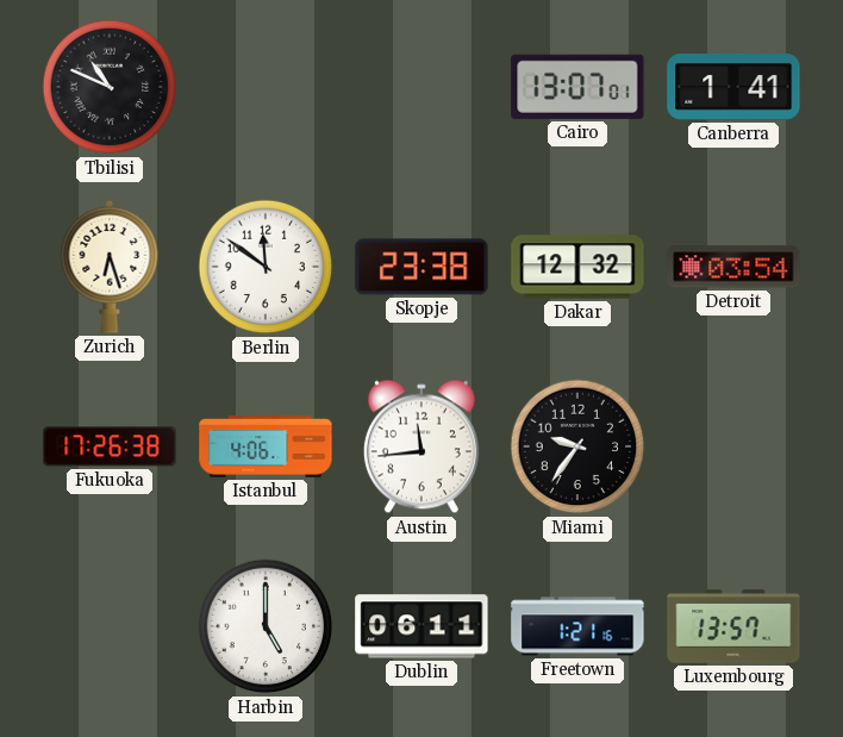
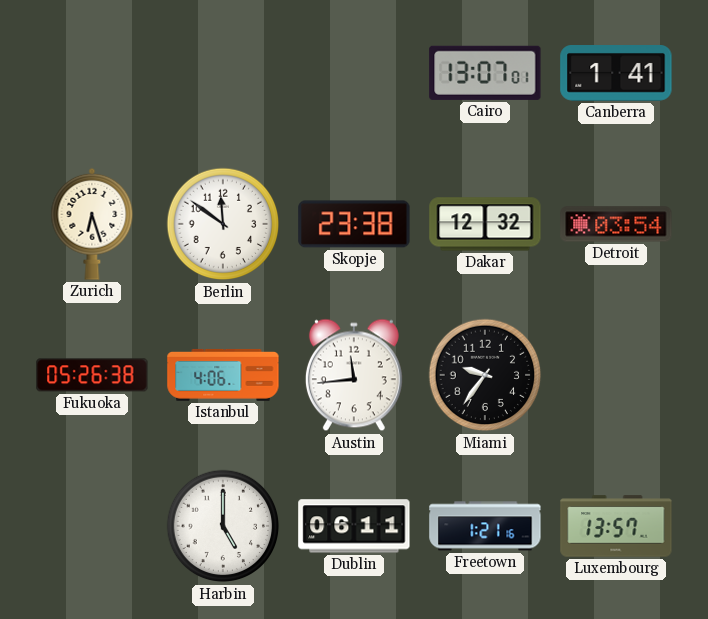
Tbilisi: 10:49 -> none (110, 87)
Fukuoka: 17:26 -> 05:26 (92, 375)
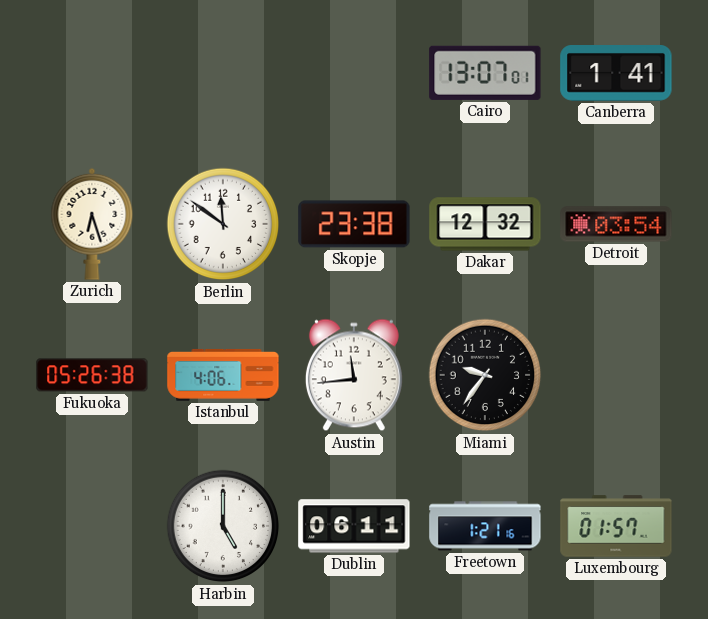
Luxembourg: 13:57 -> 01:57 (616, 526)
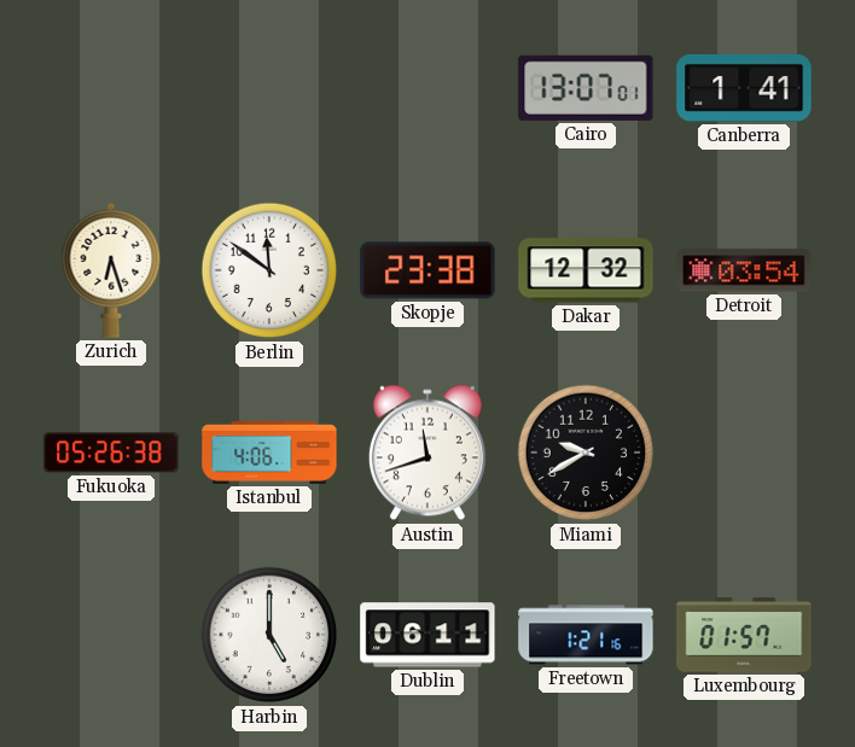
Austin: 11:44 -> 11:42 (427, 453)
Miami: 9:36 -> 9:40 (586, 453)
